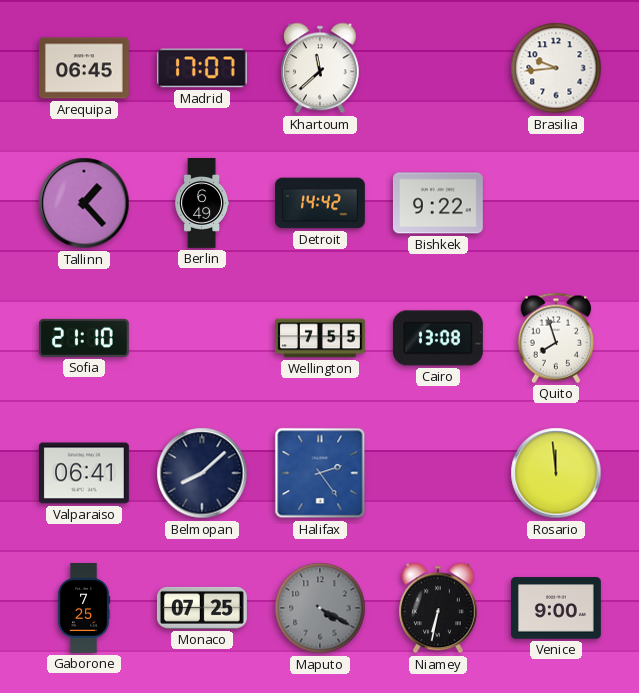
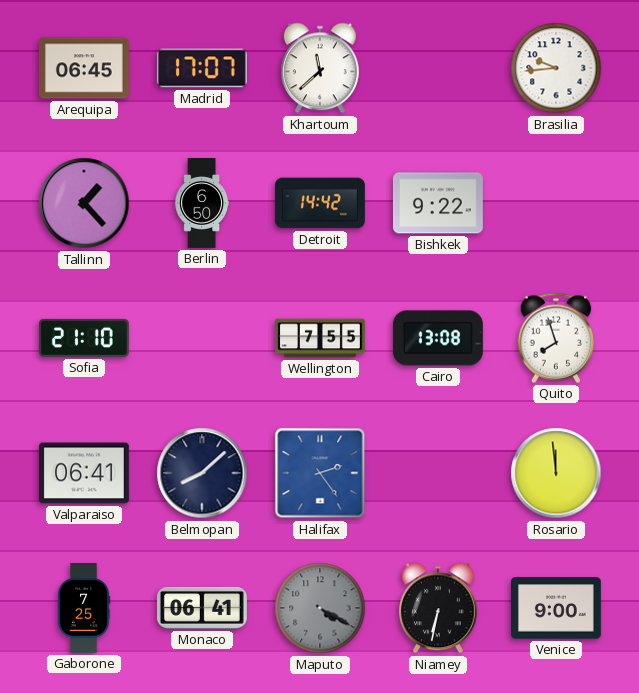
Berlin: 6:49 -> 6:50 (201, 204)
Monaco: 07:25 -> 06:41 (202, 608)
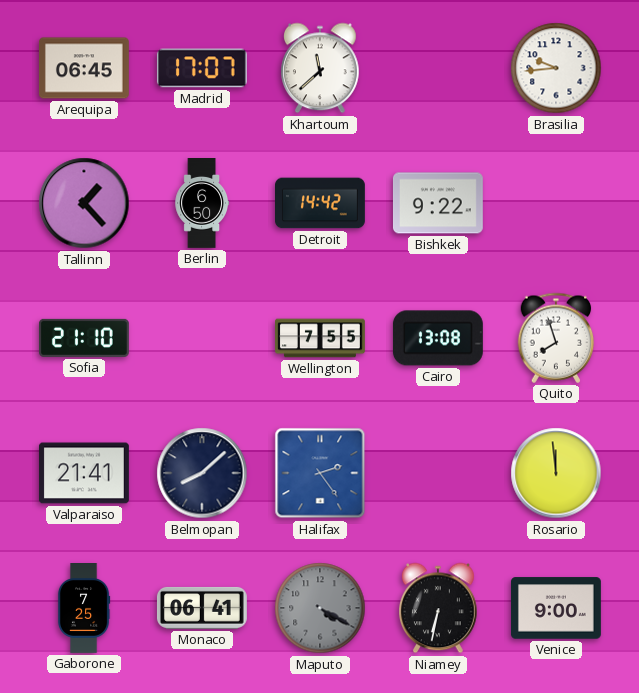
Valparaiso: 06:41 -> 21:41 (84, 473)
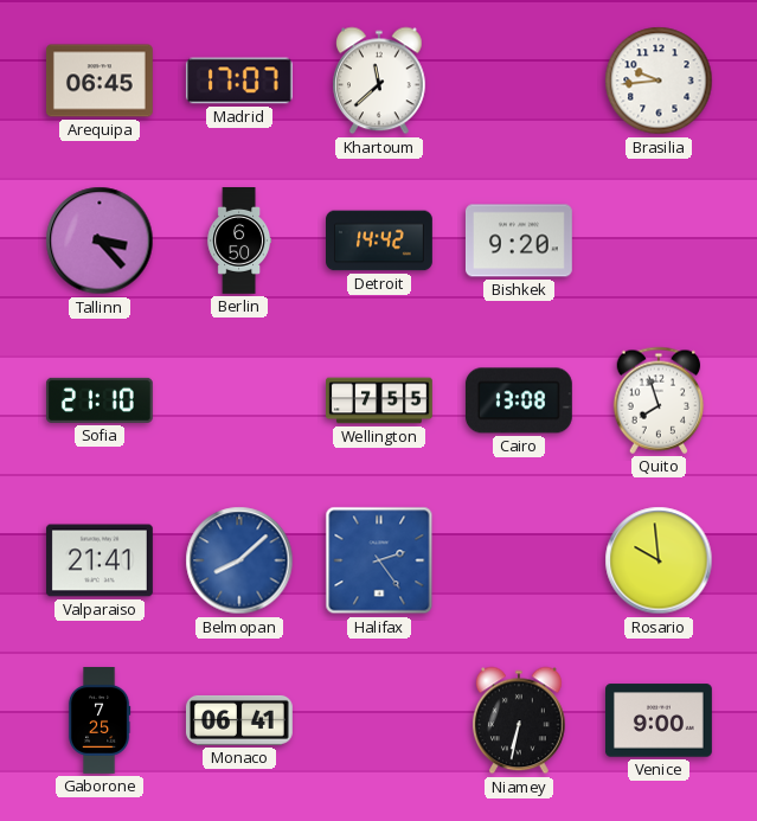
Tallinn: 1:23 -> 3:23 (100, 240)
Bishkek: 9:22 -> 9:20 (519, 240)
Belmopan dial: navy -> blue (239, 560)
Rosario: 11:59 -> 9:59 (659, 560)
Maputo: 4:20 -> none (320, 608)
